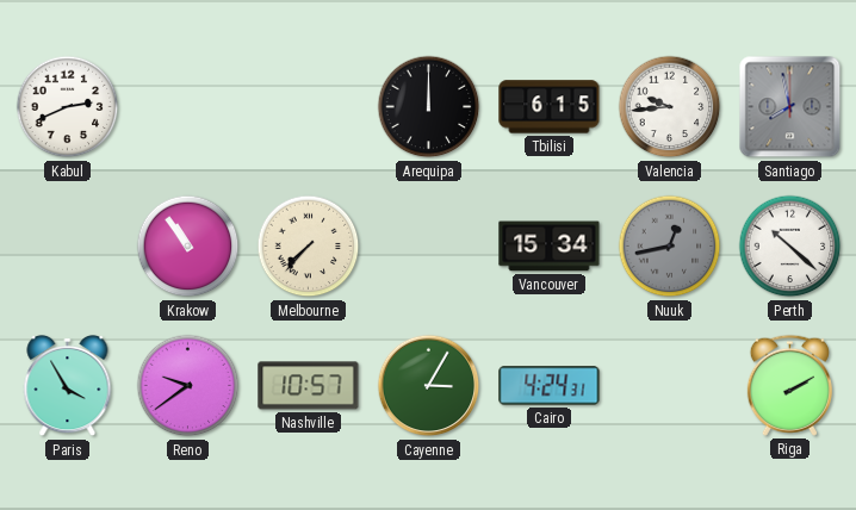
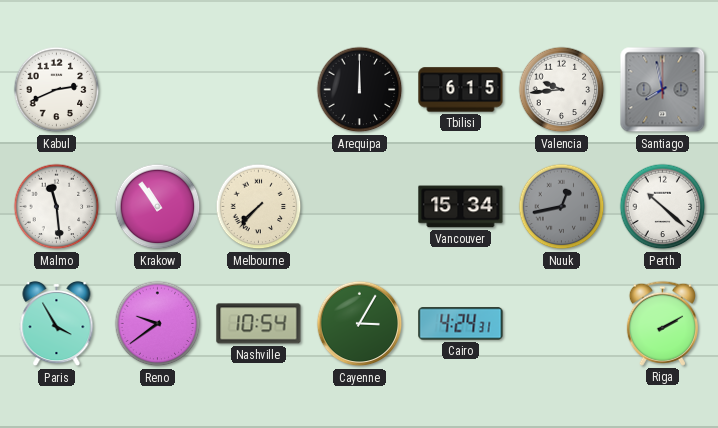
Malmo: none -> 11:29 (57, 207)
Nashville: 10:57 -> 10:54 (259, 324)
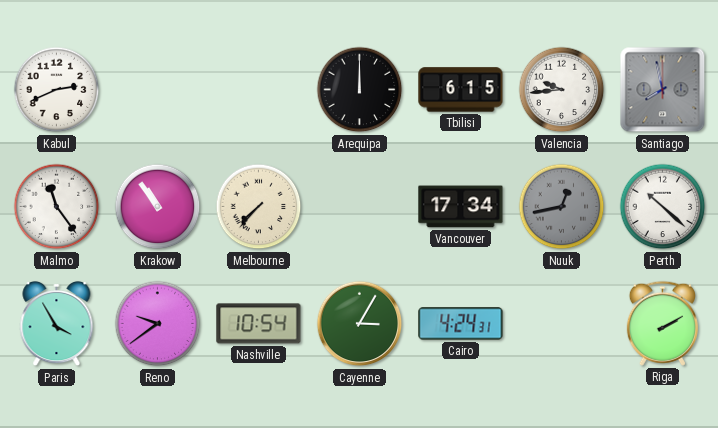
Malmo: 11:29 -> 11:24 (57, 207)
Vancouver: 15:34 -> 17:34 (461, 207)
